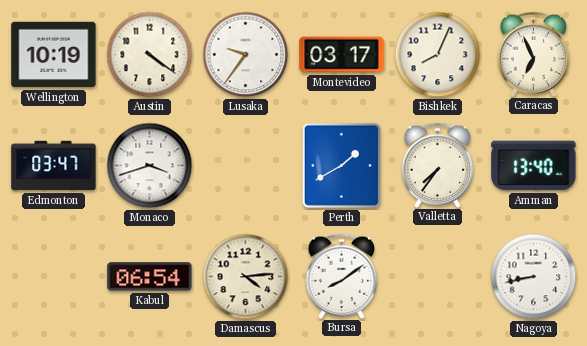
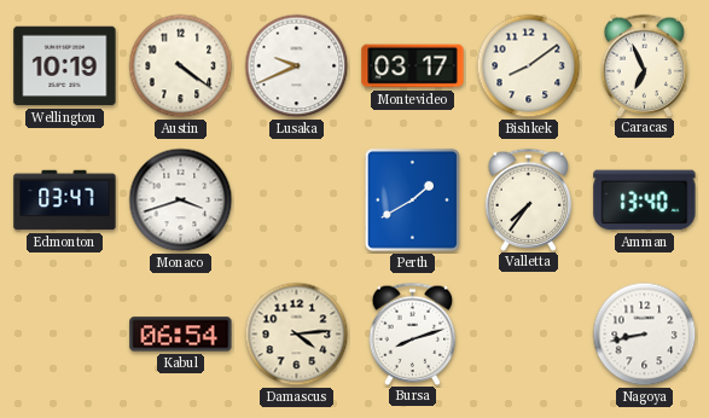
Lusaka: 9:36 -> 9:41 (297, 66)
Bishkek: 8:04 -> 8:09 (529, 66)
Bursa: 8:09 -> 8:12 (413, 333)
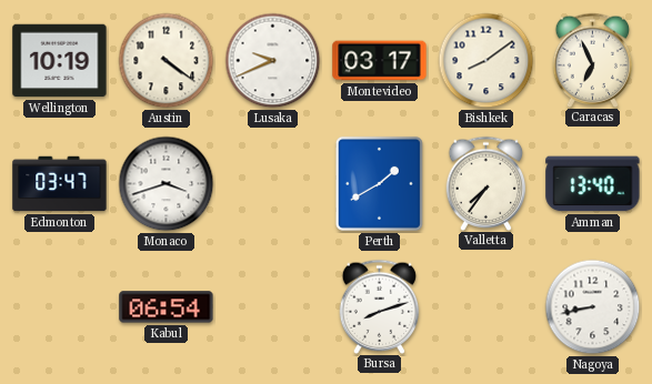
Damascus: 4:14 -> none (297, 335)
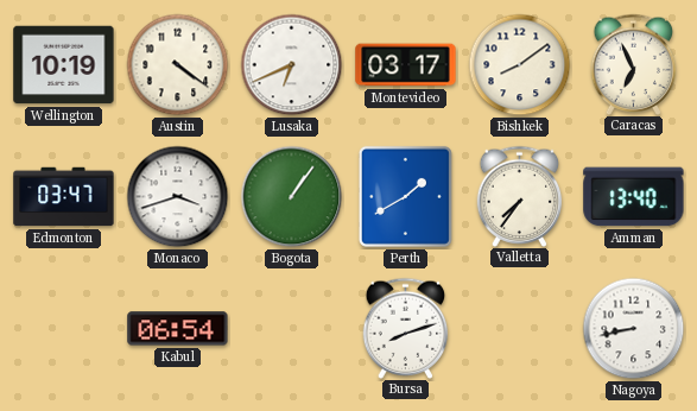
Lusaka: 9:41 -> 6:41 (292, 65)
Bogota: none -> 1:06 (292, 197)
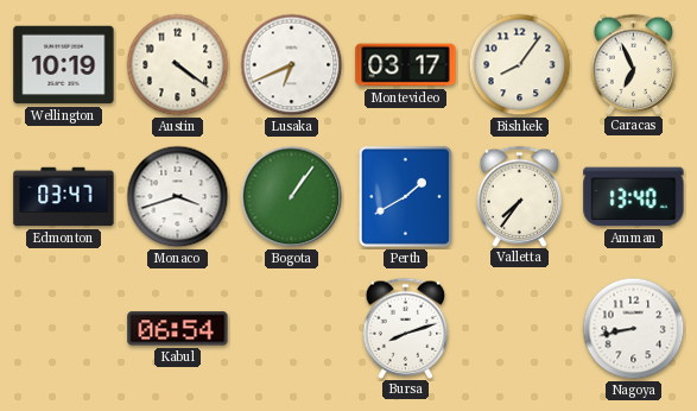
Bishkek: 8:09 -> 8:06 (520, 65)
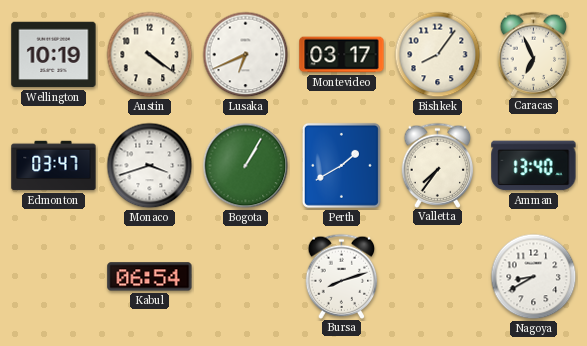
Bogota: 1:06 -> 1:05 (246, 166)
Nagoya: 8:43 -> 8:40 (534, 277)
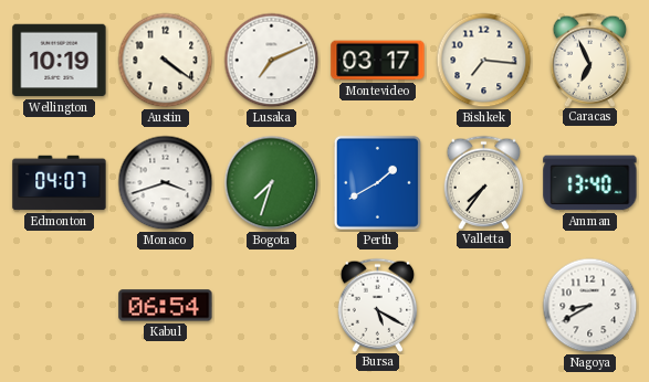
Lusaka: 6:41 -> 7:11 (272, 61)
Bishkek: 8:06 -> 7:16 (484, 61)
Edmonton: 03:47 -> 04:07 (60, 183)
Bogota: 1:05 -> 7:33 (272, 183)
Bursa: 8:12 -> 5:20 (378, 305)
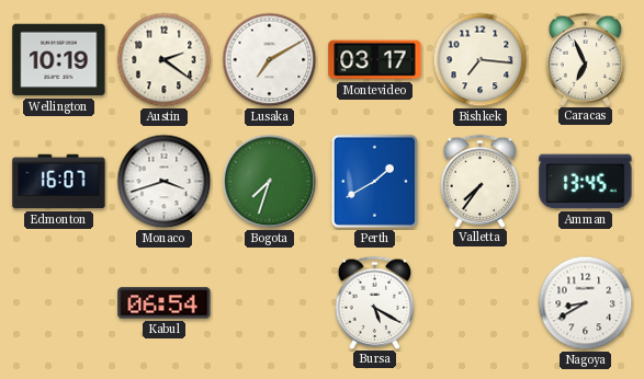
Austin: 4:21 -> 2:21 (165, 60)
Lusaka: 7:11 -> 7:10 (270, 60)
Edmonton: 04:07 -> 16:07 (59, 182)
Amman: 13:40 -> 13:45 (586, 182)
